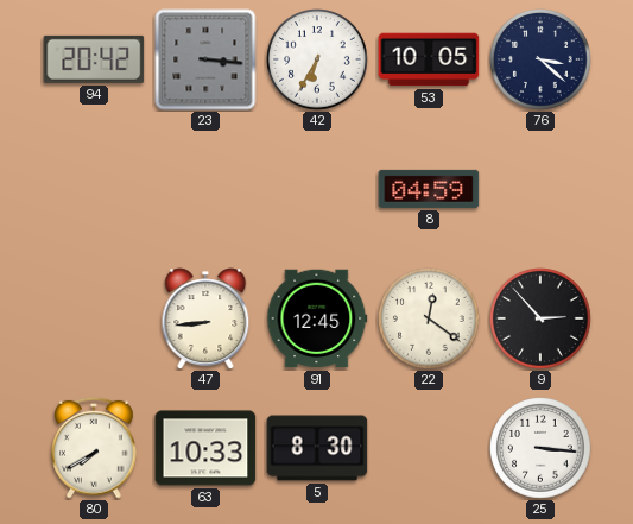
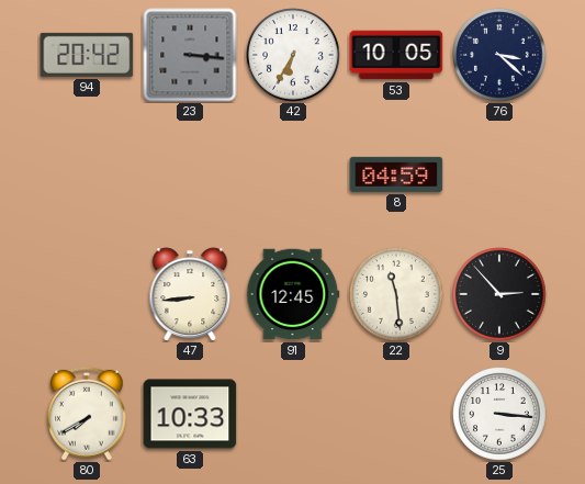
22: 12:21 -> 11:29 (397, 295)
5: 8:30 -> none (317, 448)
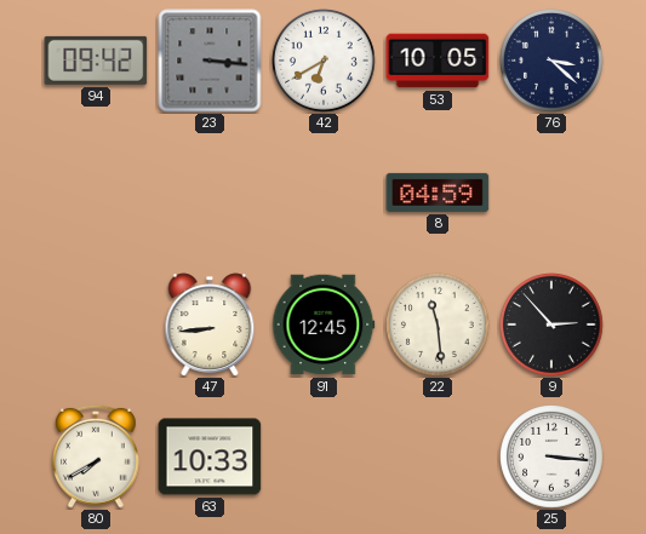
94: 20:42 -> 09:42 (96, 61)
42: 6:35 -> 6:40 (325, 62)
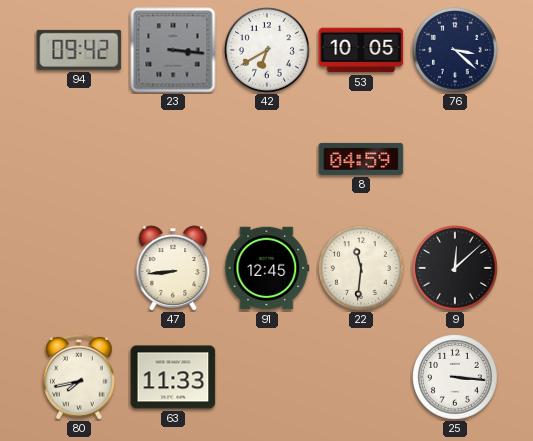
22: 11:29 -> 11:31 (362, 269)
9: 2:53 -> 12:08 (456, 269)
80: 7:40 -> 7:43 (80, 377)
63: 10:33 -> 11:33 (173, 377)
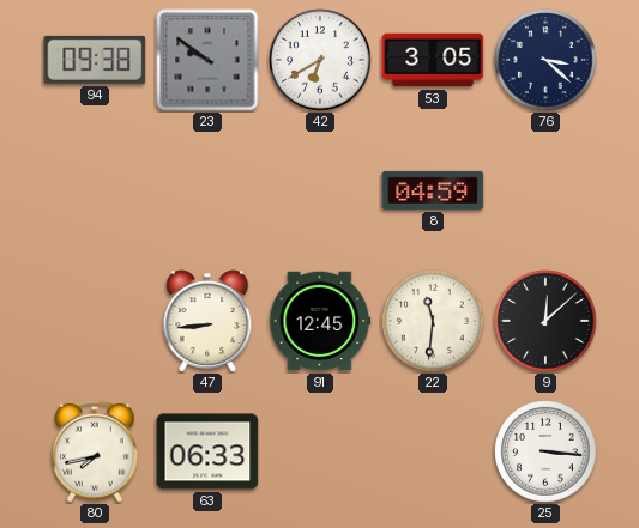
94: 09:42 -> 09:38 (95, 60)
23: 3:16 -> 9:51 (207, 60)
53: 10:05 -> 3:05 (433, 60)
63: 11:33 -> 06:33 (207, 451)
